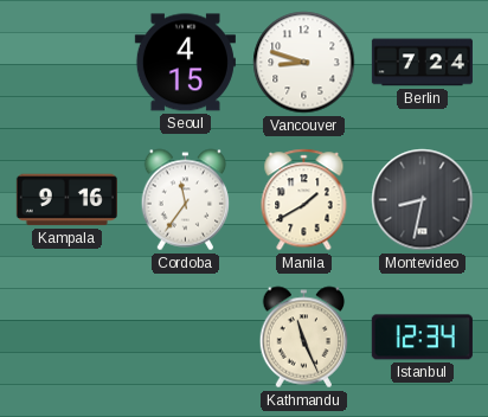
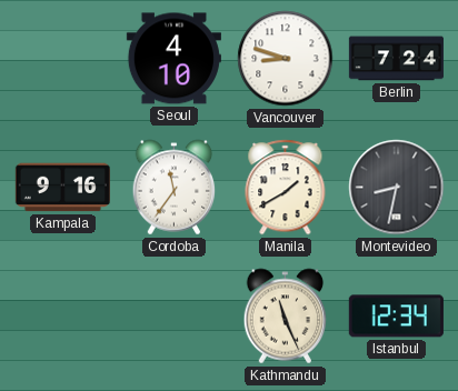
Seoul: 4:15 -> 4:10 (173, 59)
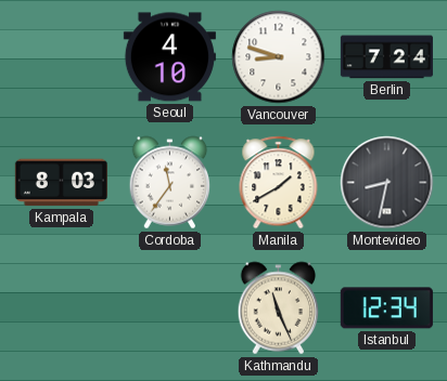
Kampala: 9:16 -> 8:03 (61, 183)
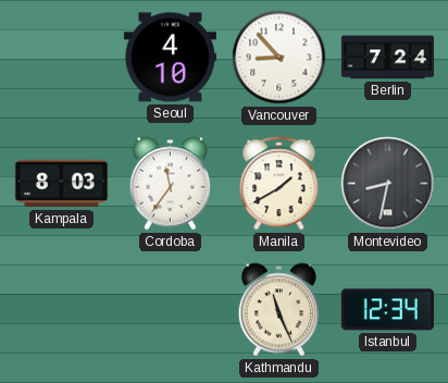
Vancouver: 8:48 -> 8:53 (279, 58)
